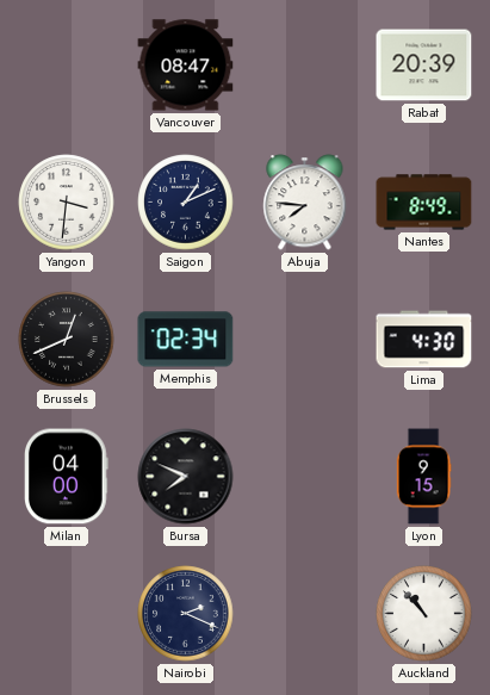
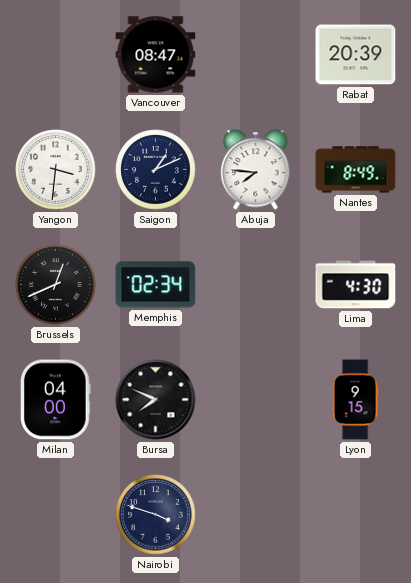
Nairobi: 2:19 -> 3:48 (156, 515)
Auckland: 10:53 -> none (424, 614)
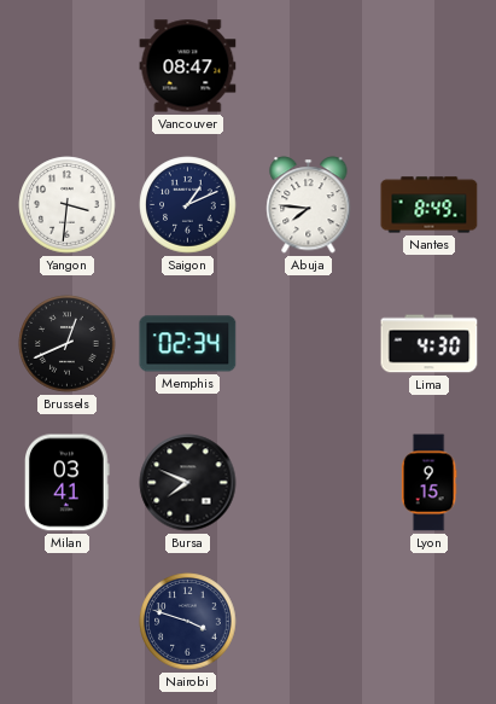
Rabat: 20:39 -> none (356, 55)
Milan: 04:00 -> 03:41 (68, 483)
